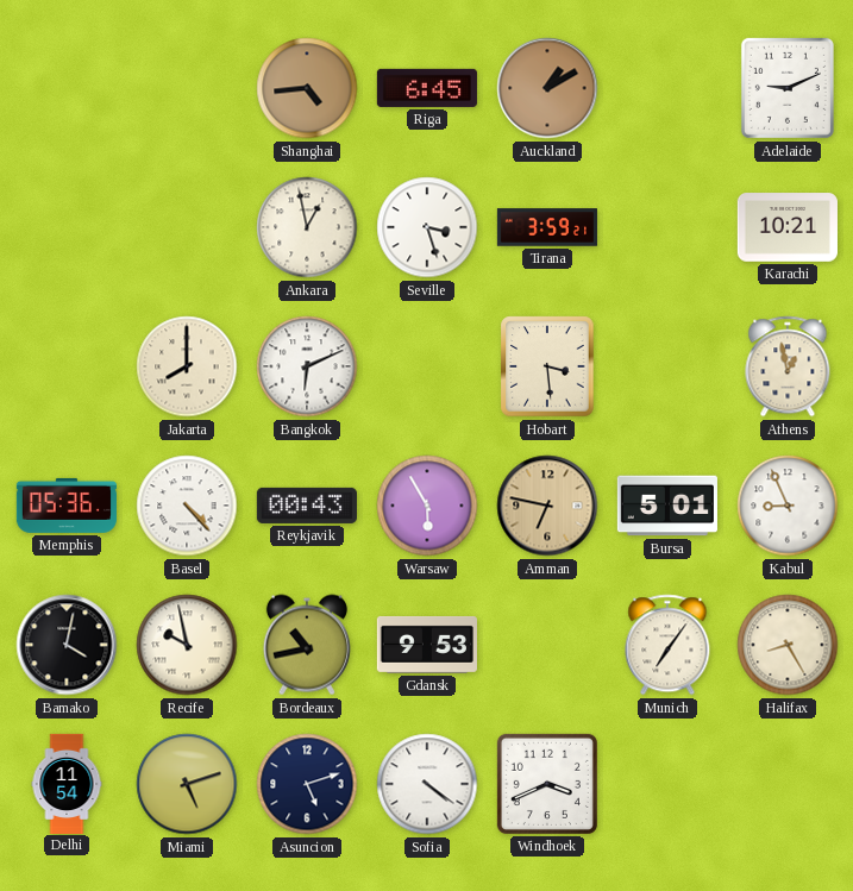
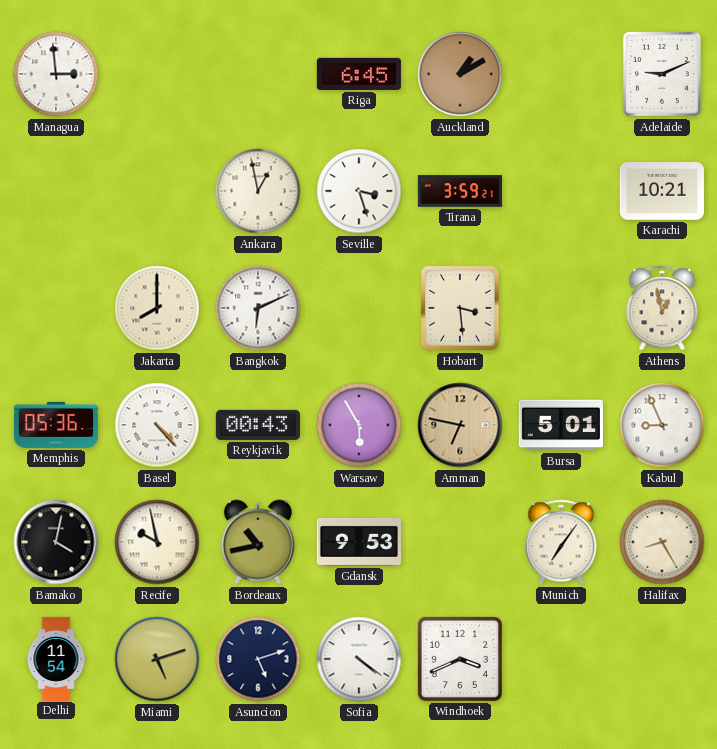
Managua: none -> 2:59 (56, 74)
Shanghai: 4:44 -> none (307, 88)
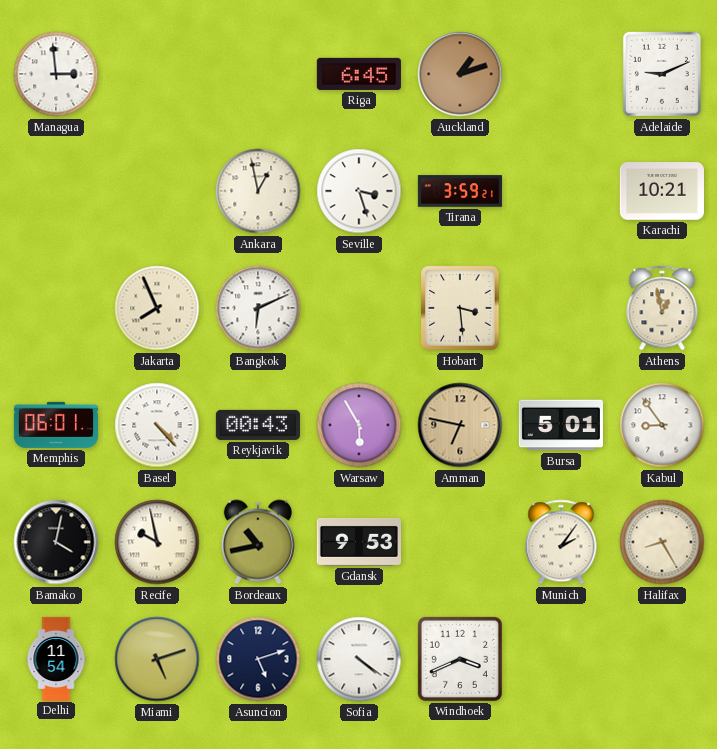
Auckland: 1:10 -> 1:12 (460, 74)
Jakarta: 8:00 -> 7:56 (157, 308)
Memphis: 05:36 -> 06:01 (56, 425)
Kabul: 8:56 -> 8:54 (662, 425)
Munich: 7:06 -> 2:06 (561, 542)
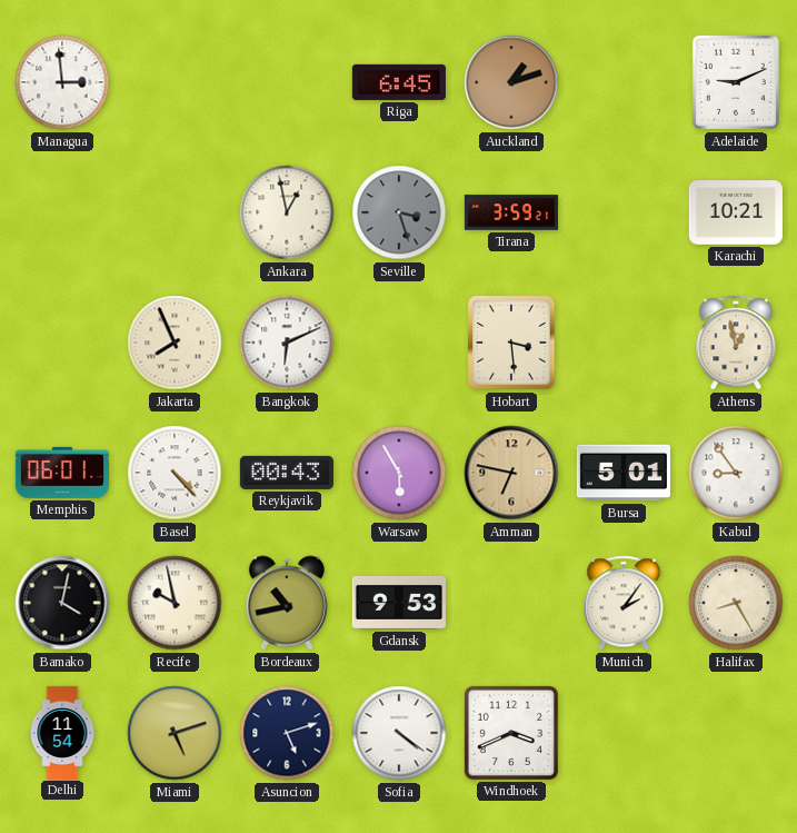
Seville dial: white -> grey (399, 212)
